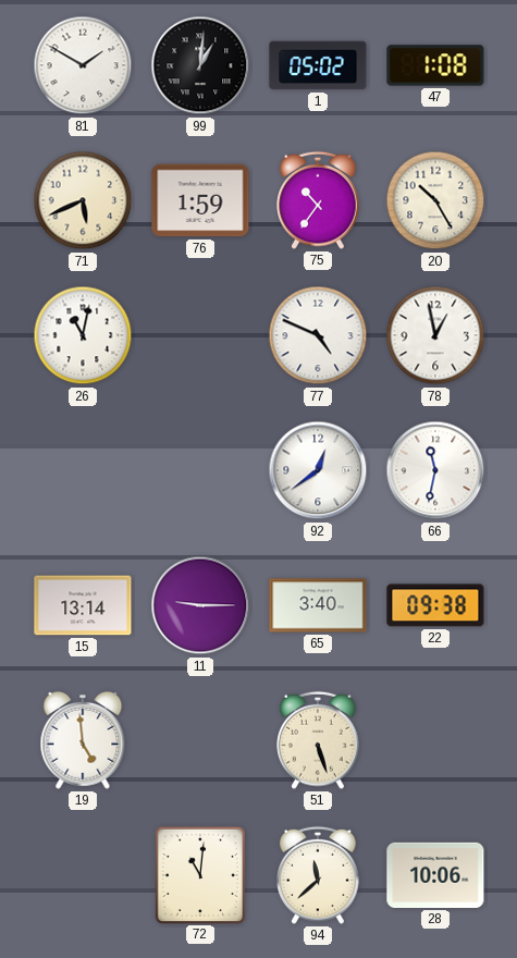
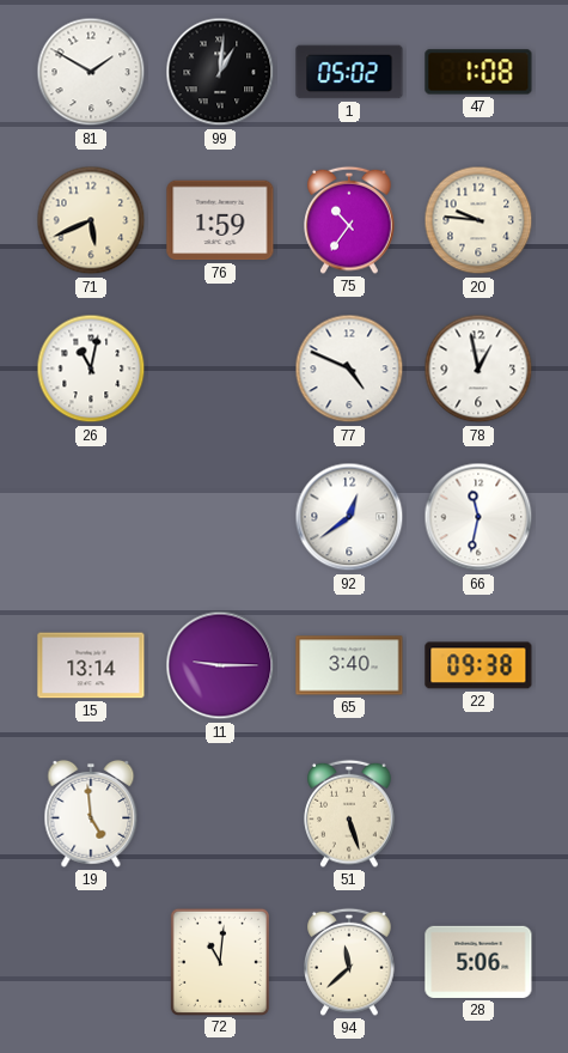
20: 10:25 -> 9:46 (478, 220)
28: 10:06 -> 5:06 (478, 962)
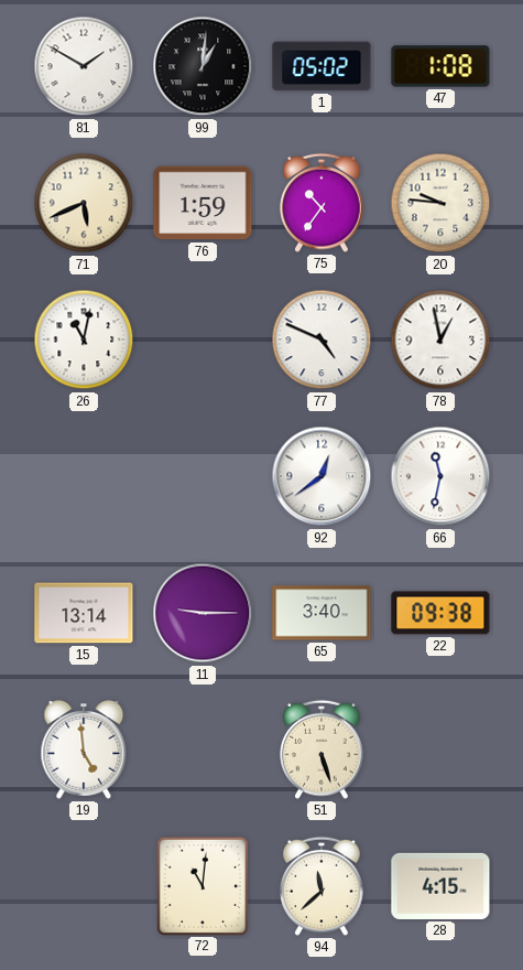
28: 5:06 -> 4:15 (440, 886)
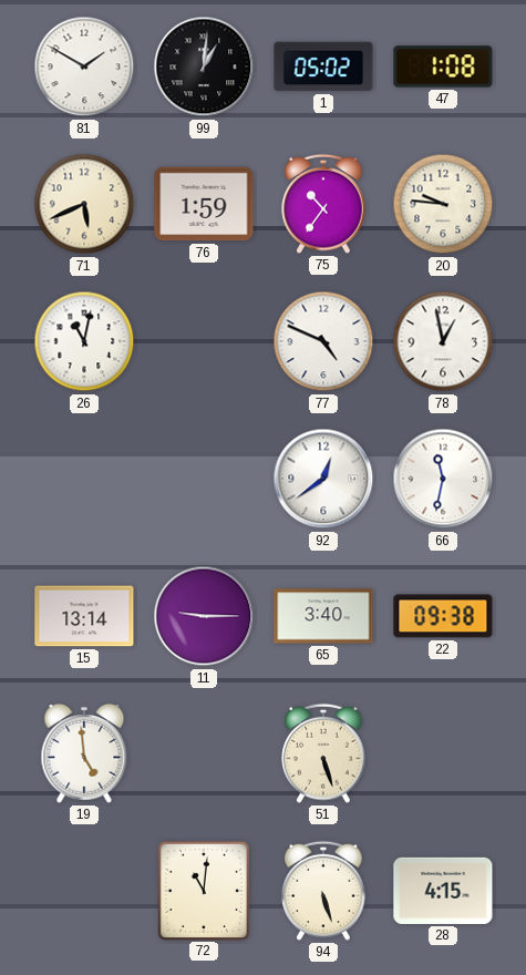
94: 11:38 -> 5:27 (323, 891)
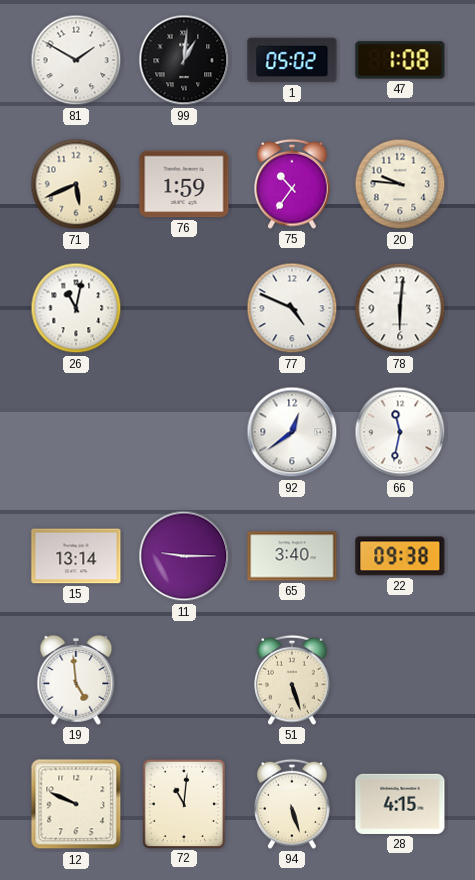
78: 12:58 -> 6:01 (400, 308)
12: none -> 9:49 (76, 804)
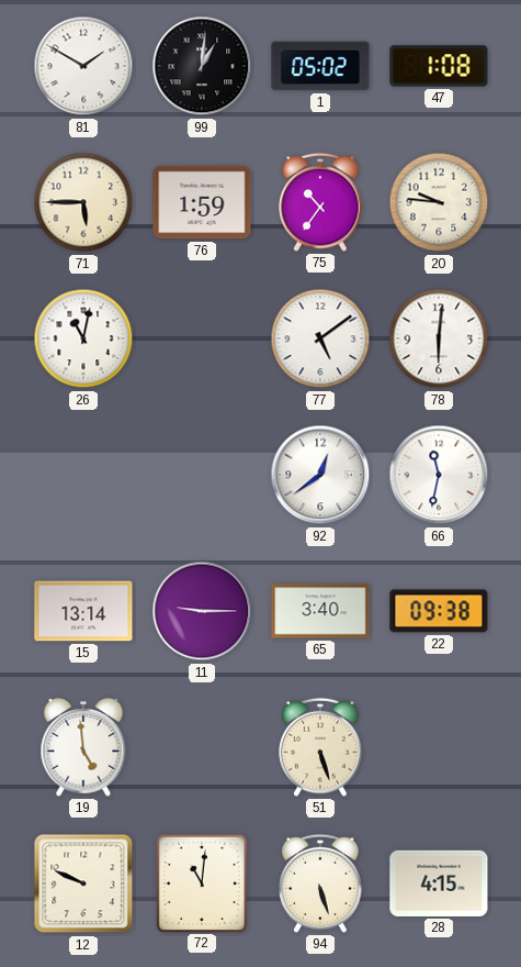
71: 5:41 -> 5:45 (83, 202)
77: 4:49 -> 5:09 (320, 338)
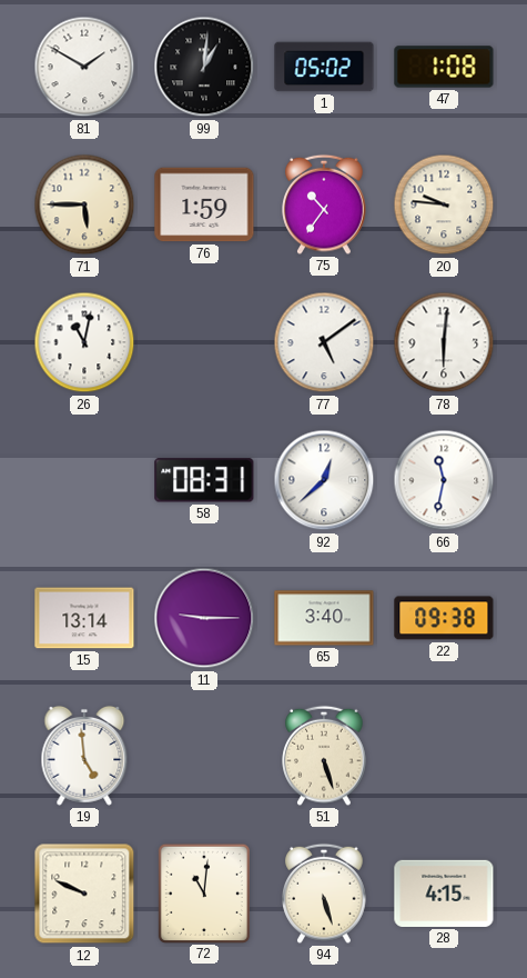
58: none -> 08:31 (204, 480)
92: 12:39 -> 12:38 (324, 480)
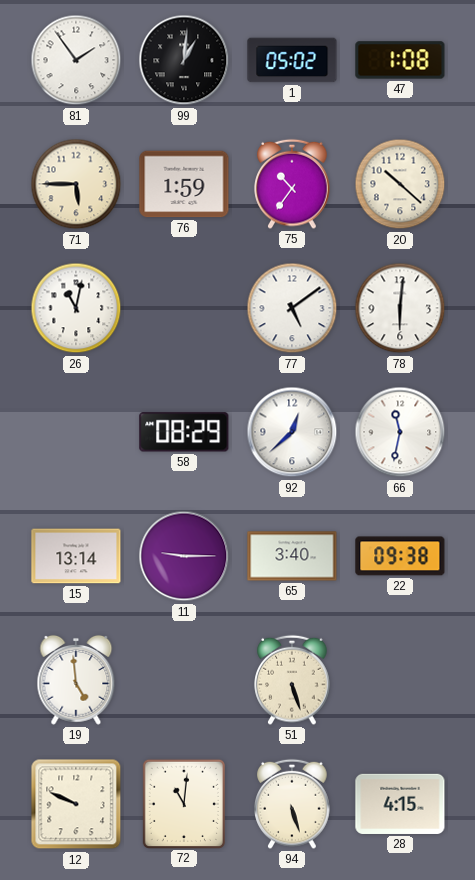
81: 1:50 -> 1:54 (76, 60)
20: 9:46 -> 10:22 (400, 184)
58: 08:31 -> 08:29 (184, 432)
